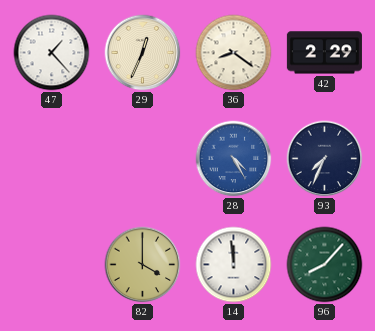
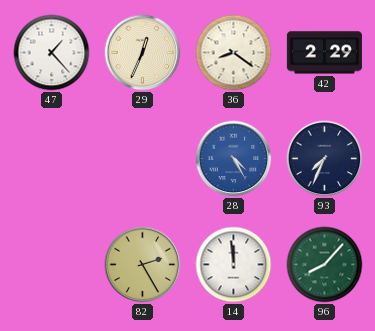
82: 4:00 -> 2:25 (143, 265)
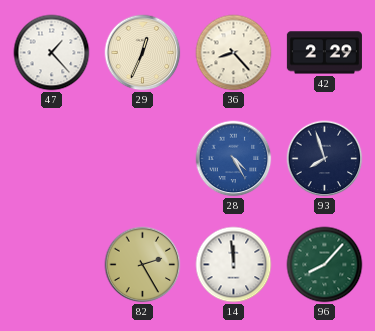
36: 8:21 -> 8:23 (234, 53)
93: 7:34 -> 7:57 (325, 159)
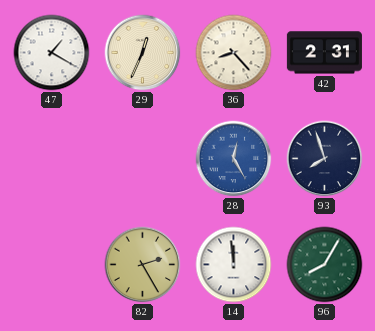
47: 1:23 -> 1:20 (52, 53)
42: 2:29 -> 2:31 (324, 53)
28: 4:25 -> 12:25 (234, 159)
96: 8:07 -> 8:05 (325, 265)
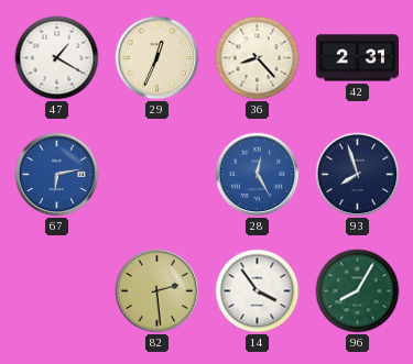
67: none -> 6:13 (57, 175)
82: 2:25 -> 2:29 (157, 291)
14: 11:59 -> 3:54 (258, 291)
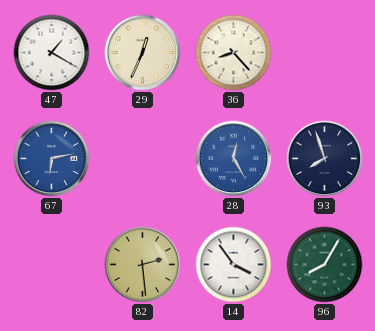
42: 2:31 -> none (357, 58)
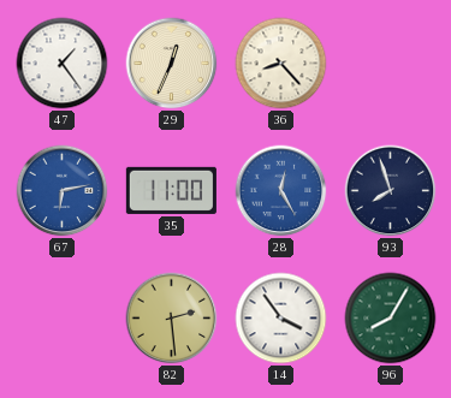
47: 1:20 -> 1:24 (63, 64)
35: none -> 11:00 (171, 190)
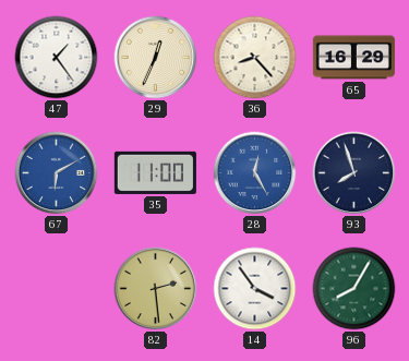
65: none -> 16:29 (353, 58)
67: 6:13 -> 6:10 (57, 173)
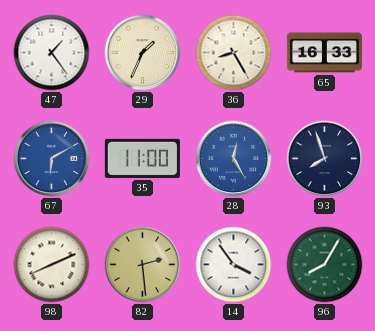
29: 12:34 -> 1:34 (143, 53)
36: 8:23 -> 8:25 (234, 53)
65: 16:29 -> 16:33 (324, 53)
98: none -> 8:11 (52, 265)
